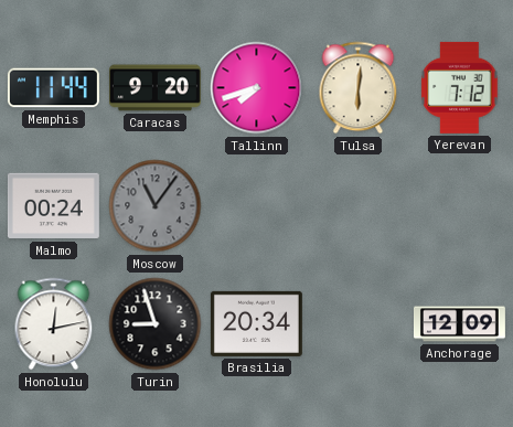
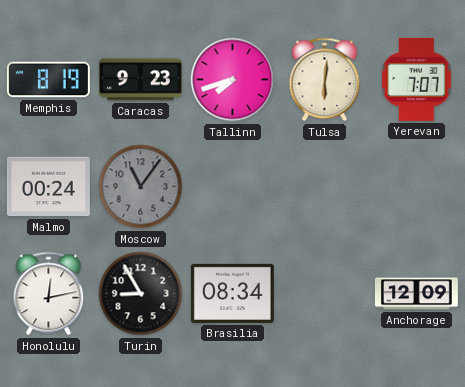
Memphis: 11:44 -> 8:19 (48, 80)
Caracas: 9:20 -> 9:23 (140, 80)
Yerevan: 7:12 -> 7:07 (417, 79)
Turin: 8:57 -> 8:55 (141, 294)
Brasilia: 20:34 -> 08:34 (232, 293)
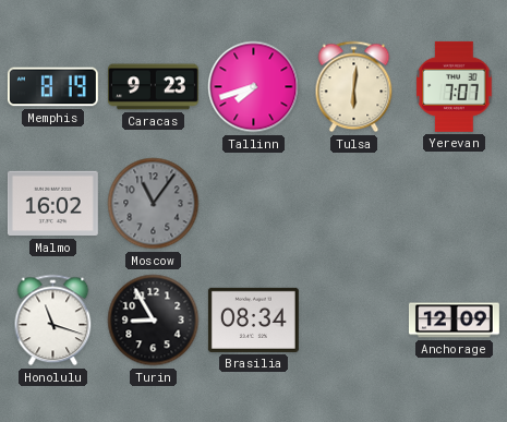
Malmo: 00:24 -> 16:02 (52, 204)
Honolulu: 12:13 -> 11:18 (53, 321)
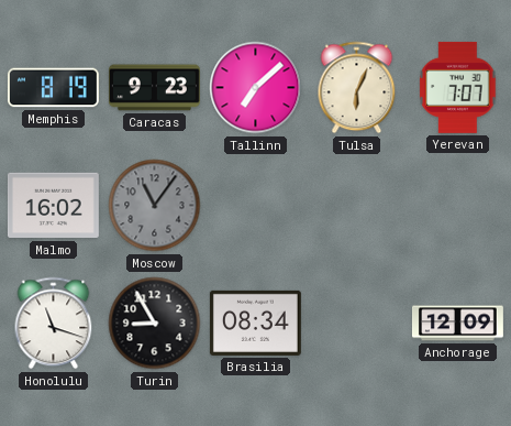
Tallinn: 7:42 -> 7:08 (256, 88)
Tulsa: 6:01 -> 6:04 (357, 88)
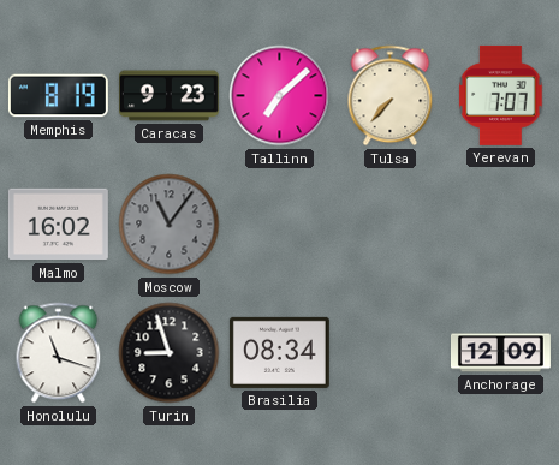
Tulsa: 6:04 -> 7:37 (391, 96)
Turin: 8:55 -> 8:57 (170, 353)
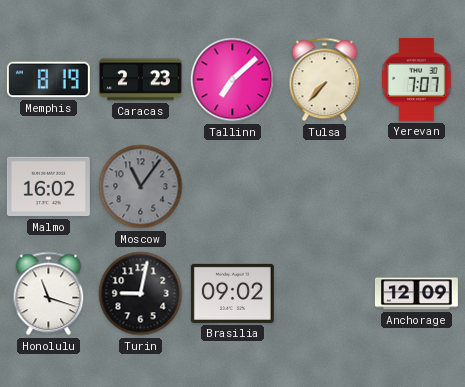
Caracas: 9:23 -> 2:23 (140, 80)
Turin: 8:57 -> 9:02 (141, 294)
Brasilia: 08:34 -> 09:02 (232, 293)
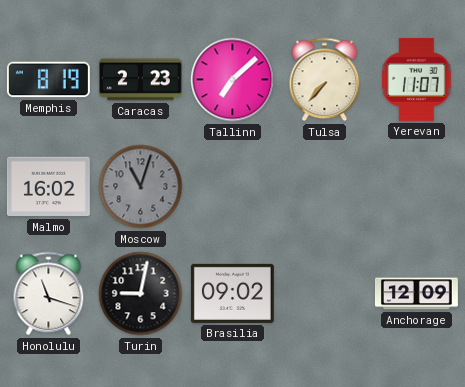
Yerevan: 7:07 -> 11:07 (417, 79)
Moscow: 11:06 -> 11:03 (141, 187)
